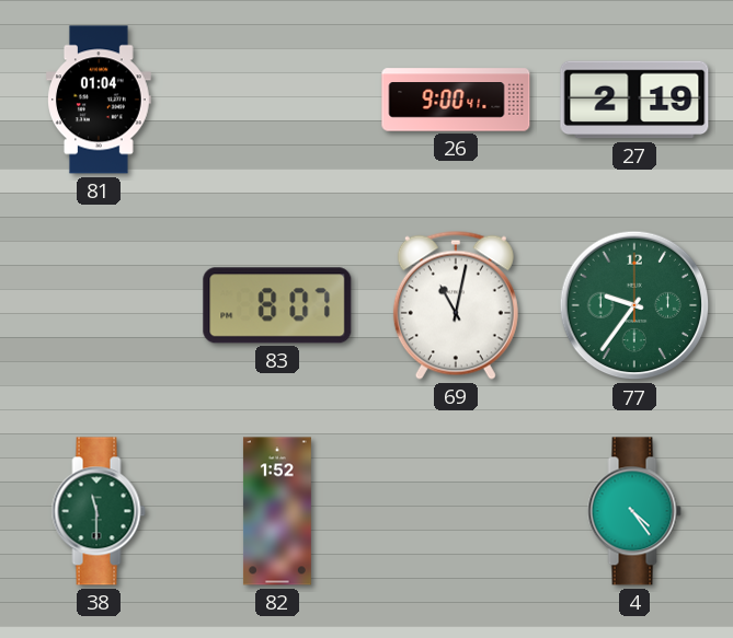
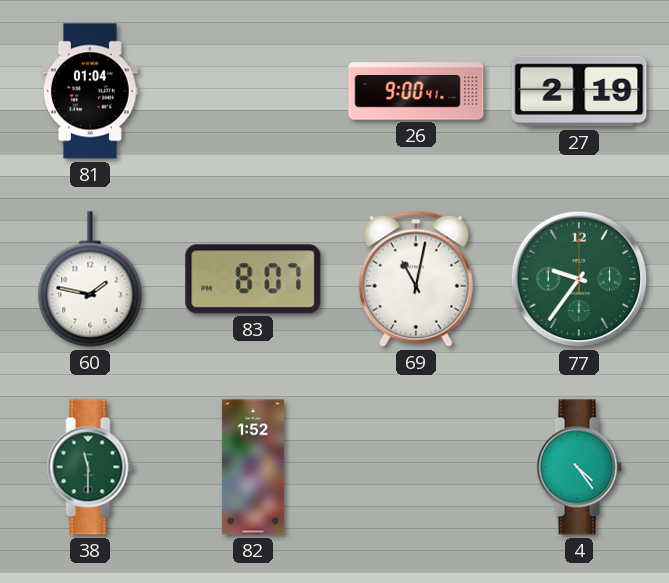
60: none -> 1:47 (90, 279)
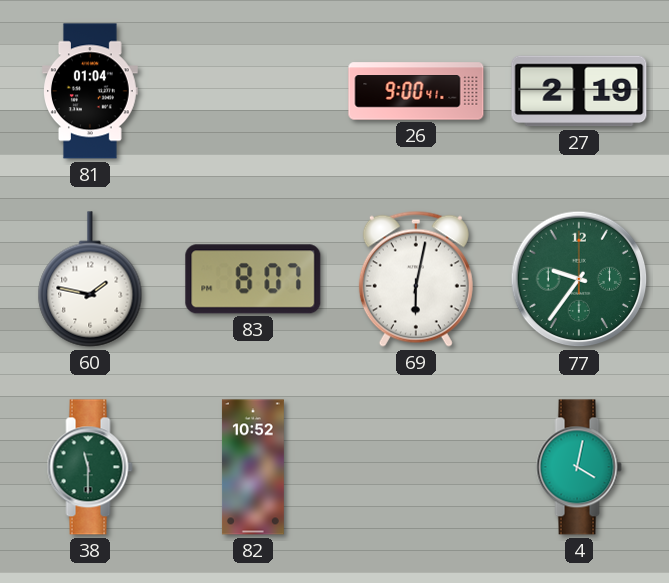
69: 11:02 -> 6:02 (416, 279)
82: 1:52 -> 10:52 (253, 467)
4: 4:24 -> 4:02 (579, 467)
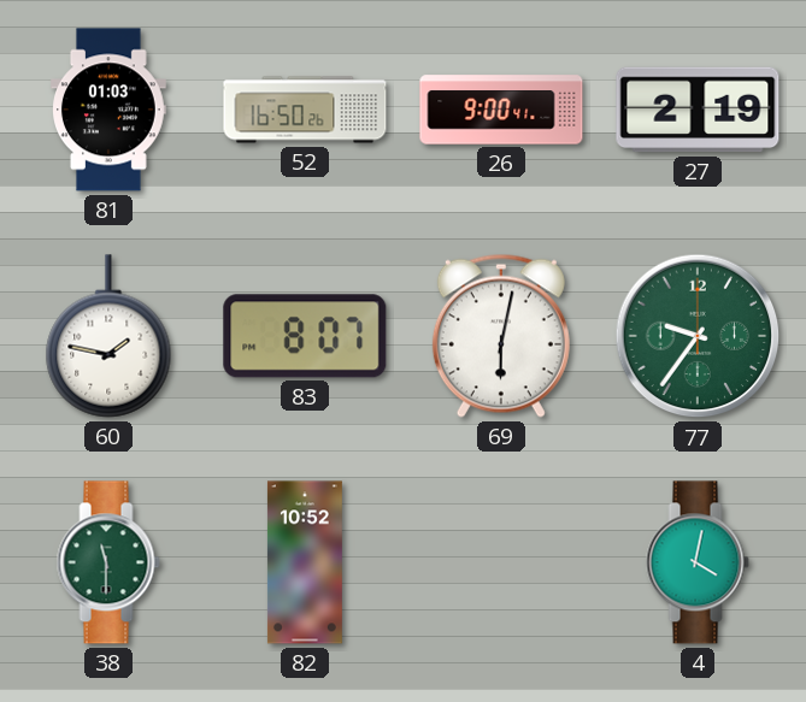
81: 01:04 -> 01:03 (110, 110)
52: none -> 16:50 (305, 110)
